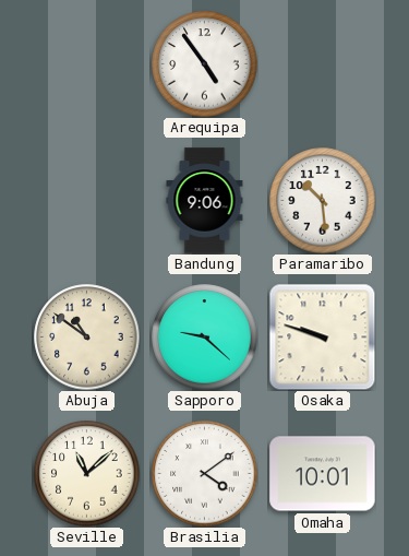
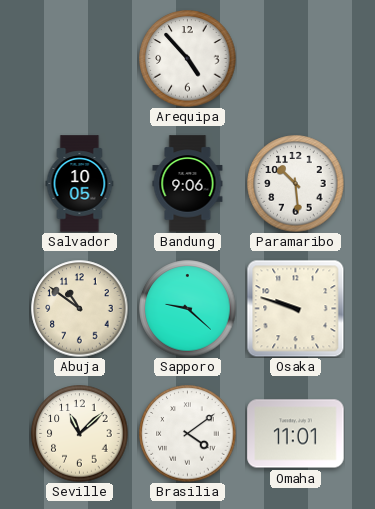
Arequipa: 4:54 -> 4:53 (188, 59)
Salvador: none -> 10:05 (80, 184)
Omaha: 10:01 -> 11:01 (296, 434)
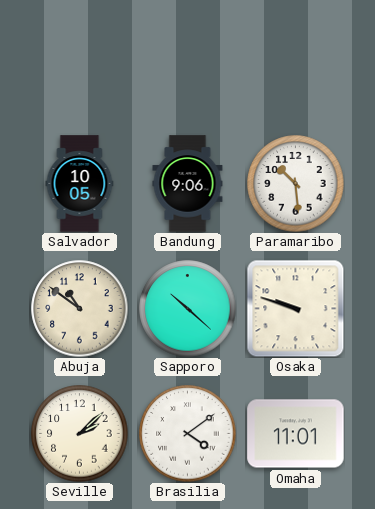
Arequipa: 4:53 -> none (188, 59)
Sapporo: 9:22 -> 10:22 (188, 309)
Seville: 11:08 -> 2:08 (80, 434)
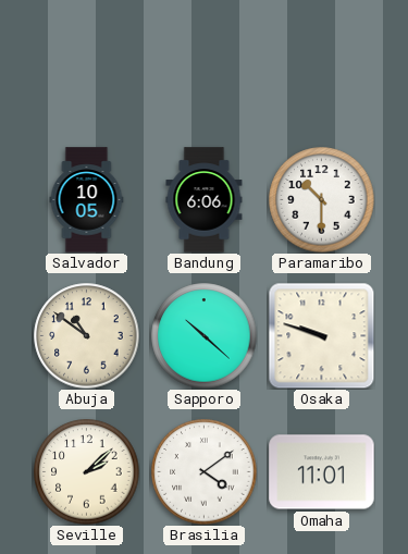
Bandung: 9:06 -> 6:06 (205, 200)
Paramaribo: 10:29 -> 10:30 (322, 200)
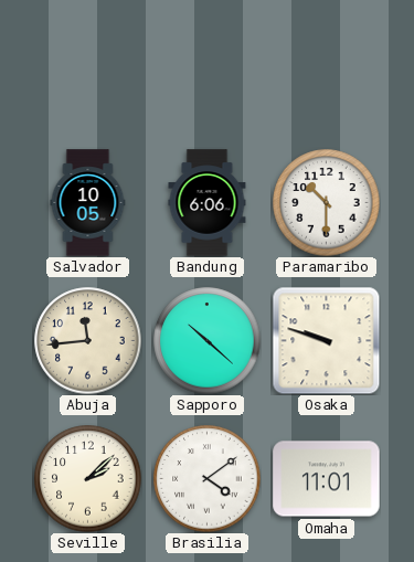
Abuja: 10:51 -> 11:44 (88, 341)
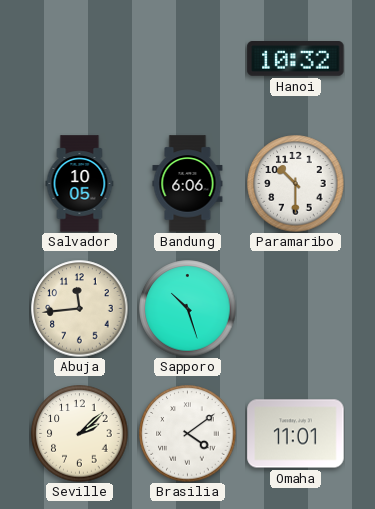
Hanoi: none -> 10:32 (296, 59)
Sapporo: 10:22 -> 10:27 (188, 309)
Osaka: 9:48 -> none (326, 340)
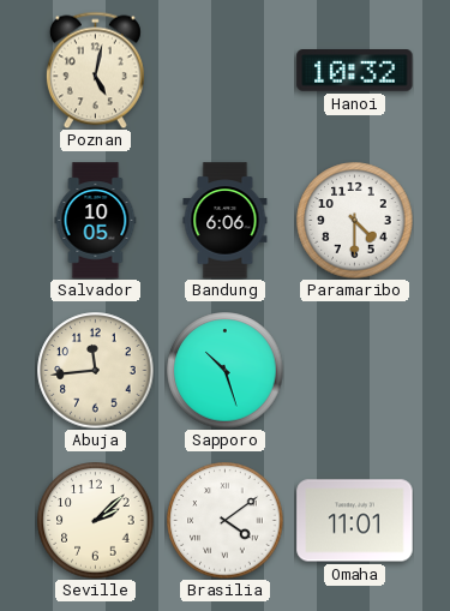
Poznan: none -> 5:02 (95, 70)
Paramaribo: 10:30 -> 4:30 (355, 221)
